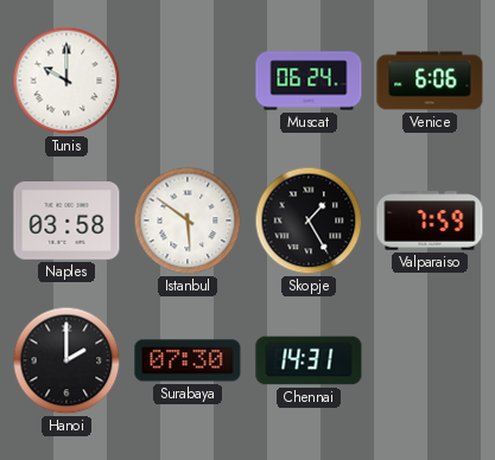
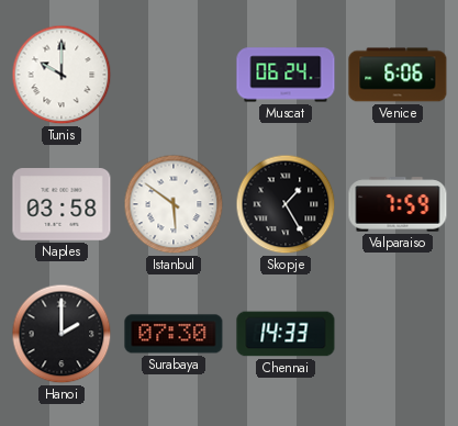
Chennai: 14:31 -> 14:33 (286, 334)
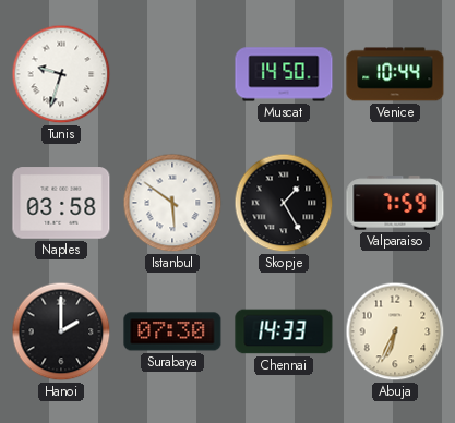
Tunis: 10:00 -> 9:33 (61, 74)
Muscat: 06:24 -> 14:50 (284, 74)
Venice: 6:06 -> 10:44 (395, 74)
Abuja: none -> 6:34 (395, 331)
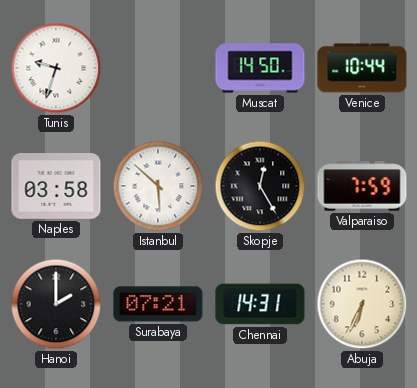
Istanbul: 5:51 -> 5:52 (158, 186)
Skopje: 1:25 -> 12:25 (260, 186)
Surabaya: 07:30 -> 07:21 (158, 304)
Chennai: 14:33 -> 14:31 (260, 304)
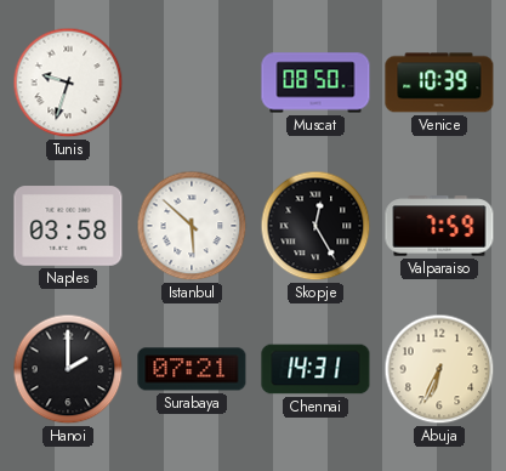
Muscat: 14:50 -> 08:50 (315, 83)
Venice: 10:44 -> 10:39 (439, 83)
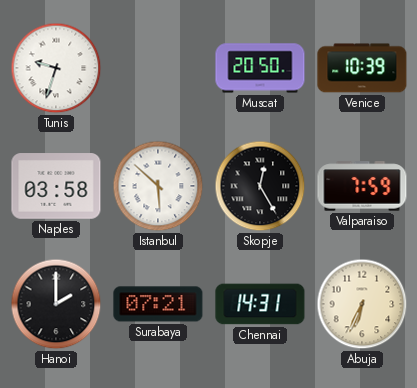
Muscat: 08:50 -> 20:50 (260, 68)
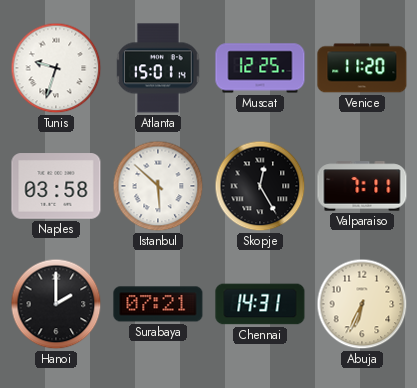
Atlanta: none -> 15:01 (158, 68)
Muscat: 20:50 -> 12:25 (260, 68)
Venice: 10:39 -> 11:20 (362, 68)
Valparaiso: 7:59 -> 7:11 (362, 186)
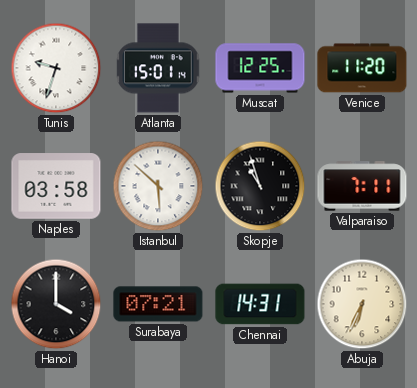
Skopje: 12:25 -> 10:57 (260, 186)
Hanoi: 2:00 -> 4:00 (56, 304)
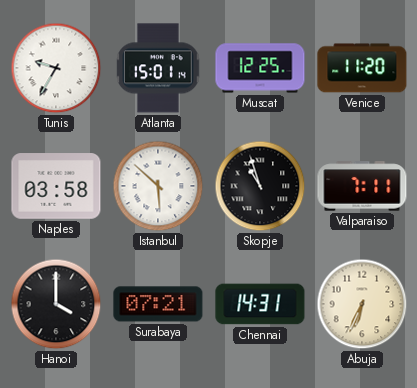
Tunis: 9:33 -> 9:35 (56, 68)
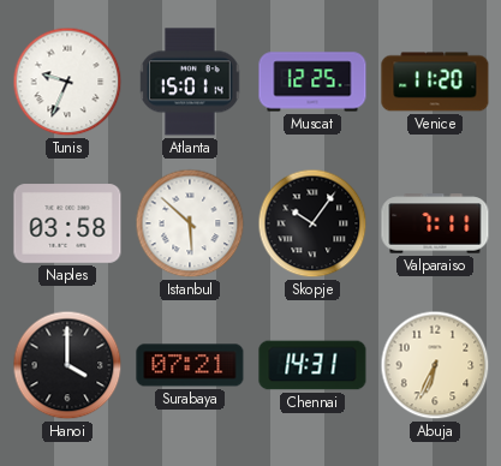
Tunis: 9:35 -> 9:34 (67, 82)
Skopje: 10:57 -> 10:06 (312, 223)
